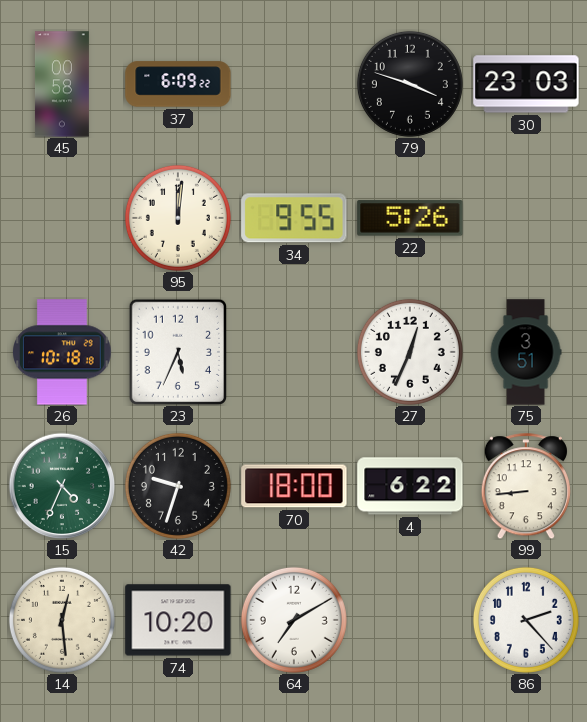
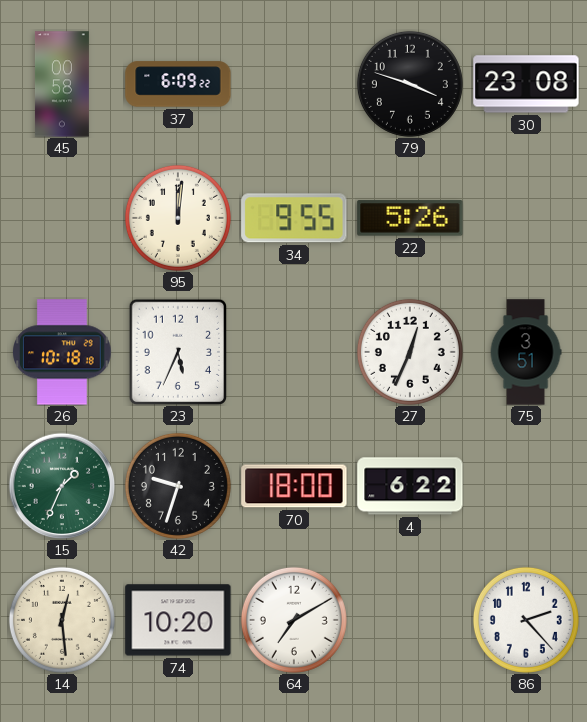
30: 23:03 -> 23:08 (526, 84)
15: 4:34 -> 1:34 (62, 486)
99: 8:44 -> none (526, 486)
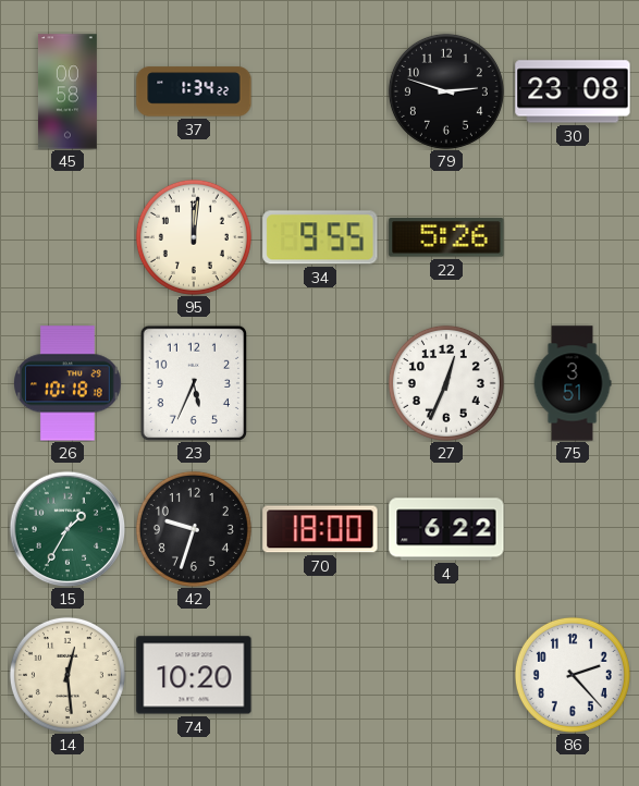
37: 6:09 -> 1:34 (194, 91)
79: 3:48 -> 2:48 (446, 91)
15: 1:34 -> 1:35 (67, 529)
64: 7:10 -> none (294, 620)
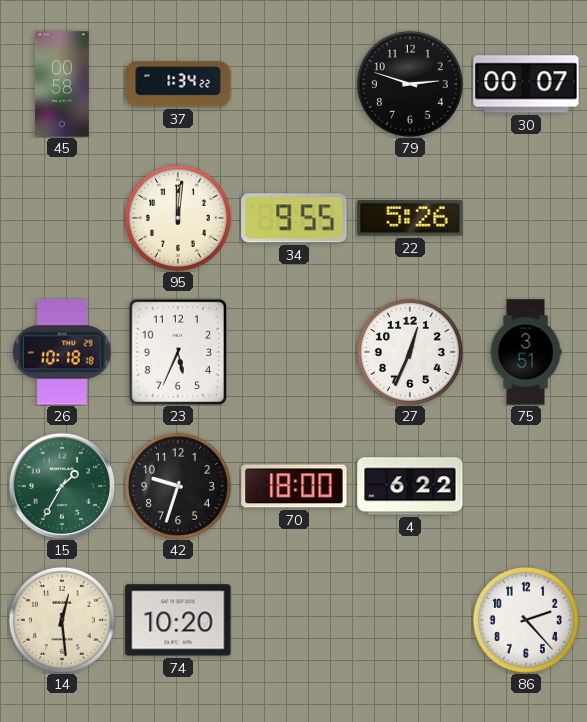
30: 23:08 -> 00:07 (526, 84)
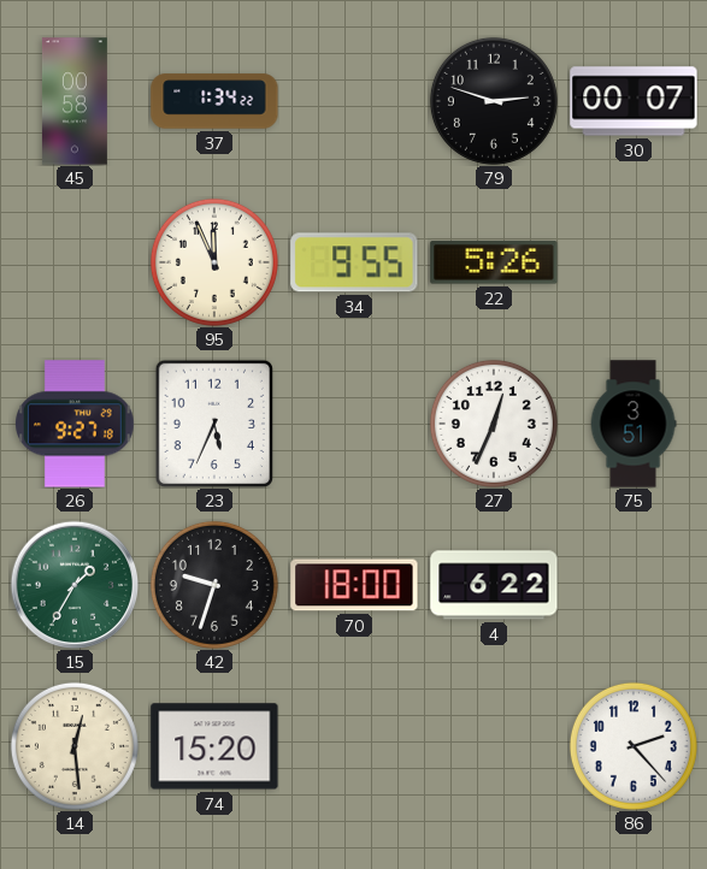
95: 12:01 -> 11:56 (214, 262)
26: 10:18 -> 9:27 (76, 424)
74: 10:20 -> 15:20 (214, 746)
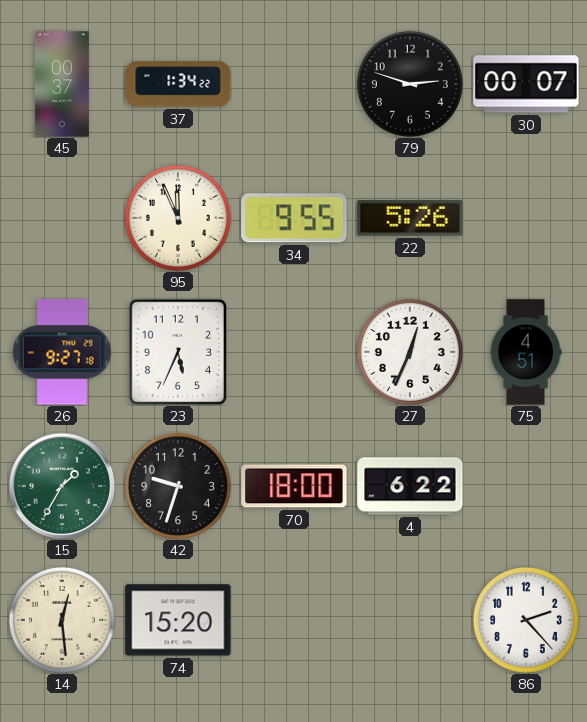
45: 00:58 -> 00:37 (62, 84)
75: 3:51 -> 4:51 (526, 352)
